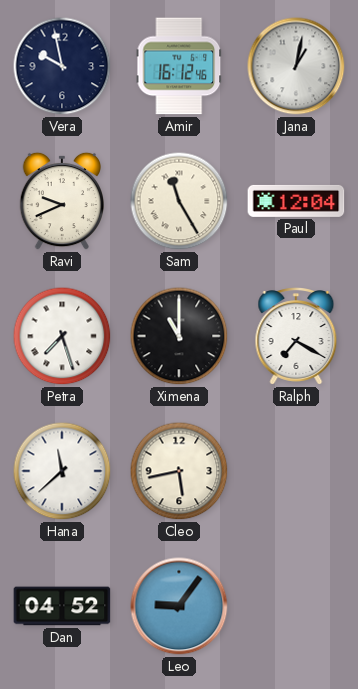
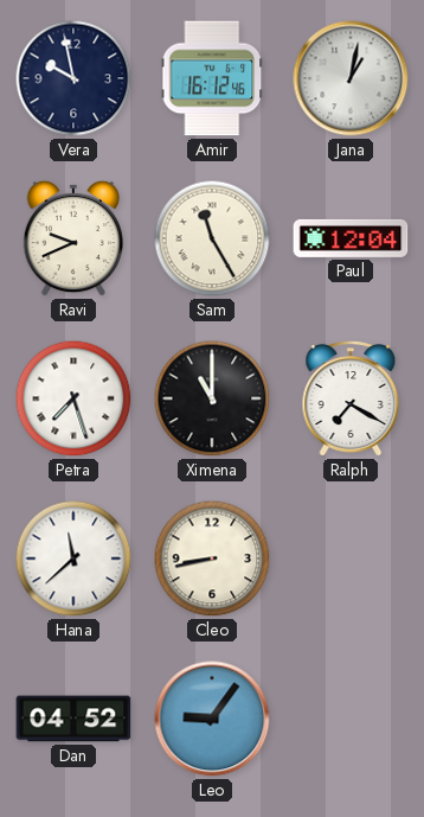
Cleo: 5:43 -> 8:43 (212, 559)
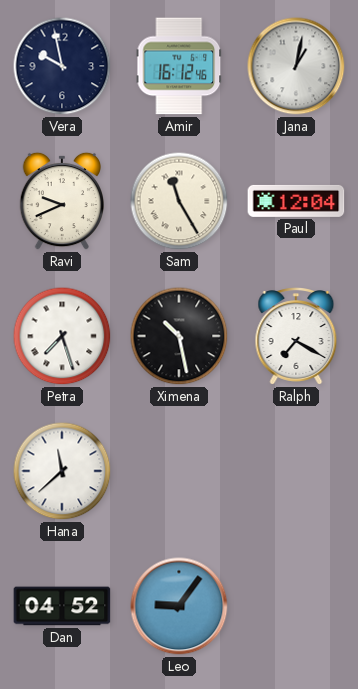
Ximena: 11:00 -> 10:28 (179, 336)
Cleo: 8:43 -> none (212, 559)
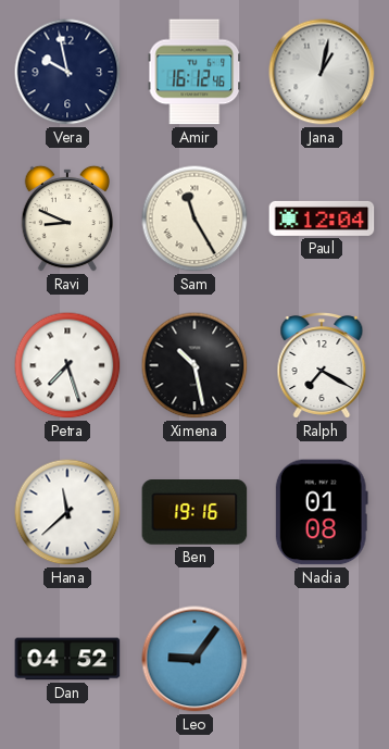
Ravi: 9:41 -> 8:49 (66, 219)
Ben: none -> 19:16 (195, 513)
Nadia: none -> 01:08 (322, 512)
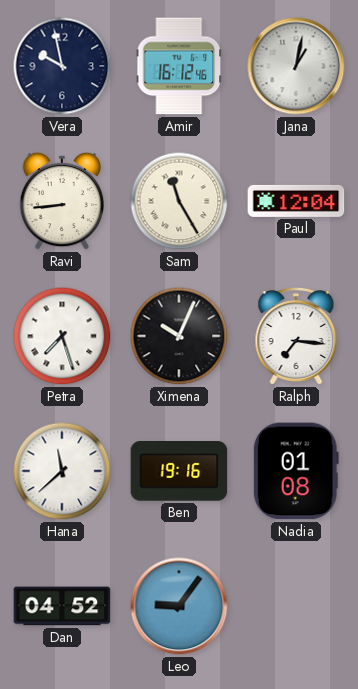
Ravi: 8:49 -> 8:44 (61, 201)
Ximena: 10:28 -> 10:04 (179, 336)
Ralph: 7:20 -> 7:16 (296, 337)
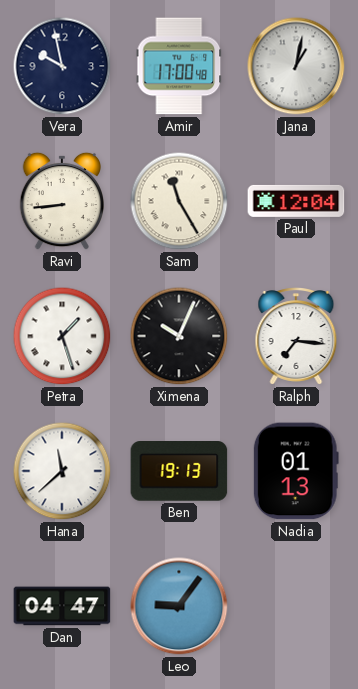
Amir: 16:12 -> 17:00 (179, 66)
Petra: 7:27 -> 1:27 (62, 336)
Ben: 19:16 -> 19:13 (179, 472)
Nadia: 01:08 -> 01:13 (296, 471)
Dan: 04:52 -> 04:47 (62, 606)
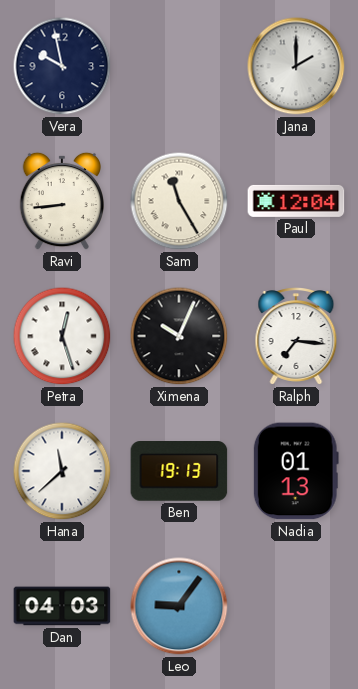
Amir: 17:00 -> none (179, 66)
Jana: 1:02 -> 2:00 (296, 66)
Petra: 1:27 -> 12:27 (62, 336)
Dan: 04:47 -> 04:03 (62, 606)
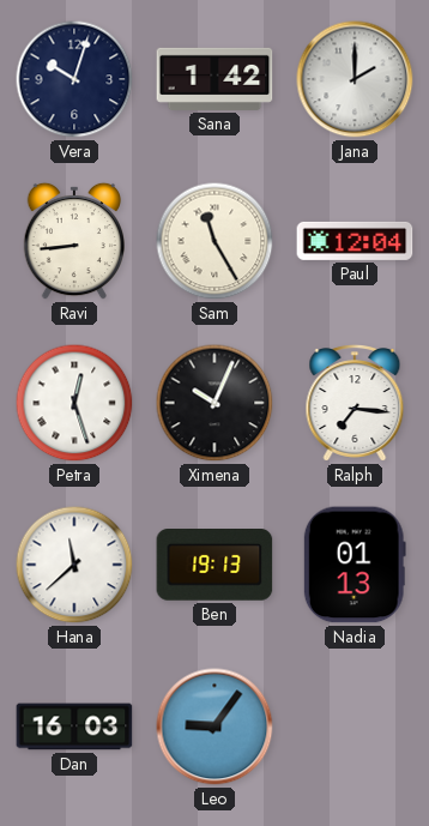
Vera: 9:58 -> 10:03 (74, 79)
Sana: none -> 1:42 (214, 79)
Dan: 04:03 -> 16:03 (74, 726)
